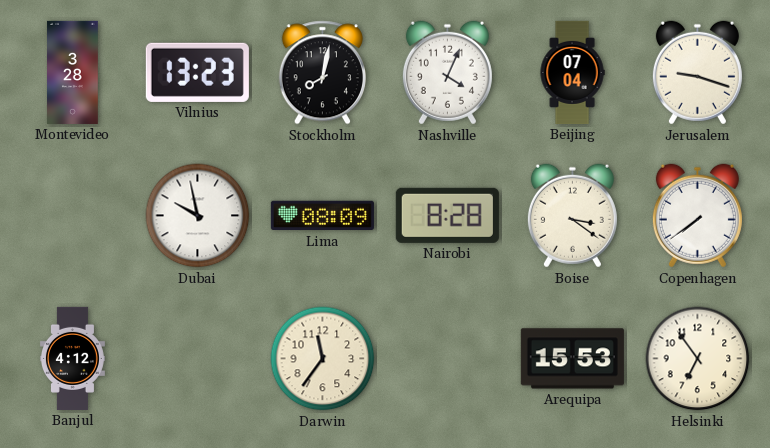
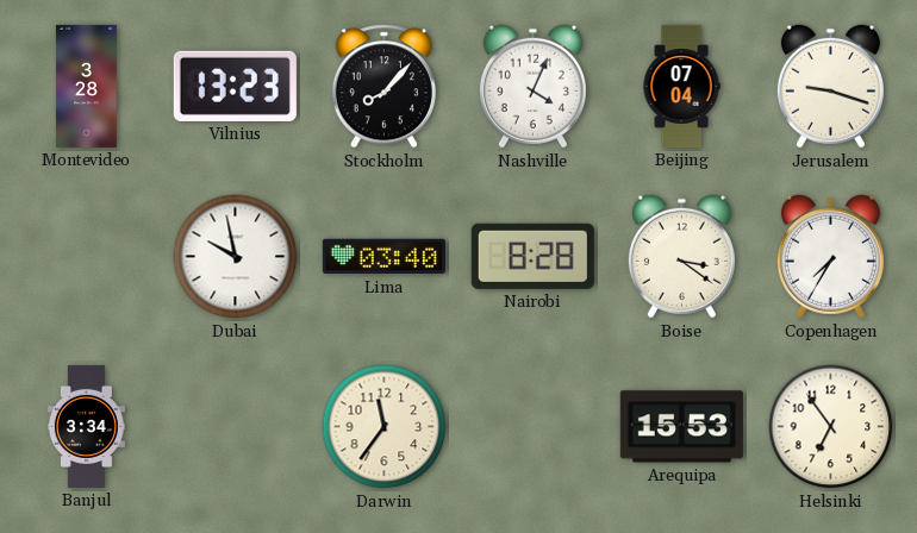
Stockholm: 8:02 -> 8:07 (383, 87)
Lima: 08:09 -> 03:40 (383, 257)
Copenhagen: 7:39 -> 7:35 (830, 257)
Banjul: 4:12 -> 3:34 (86, 426)
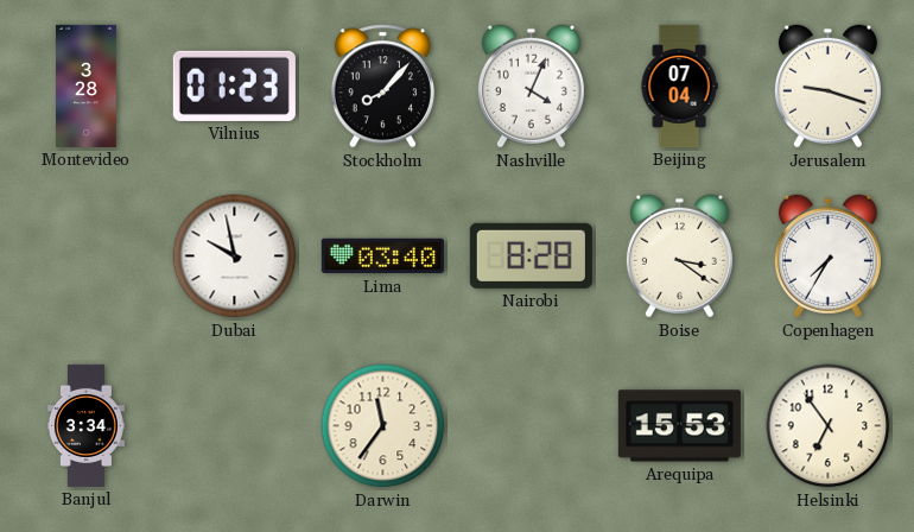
Vilnius: 13:23 -> 01:23 (234, 85)
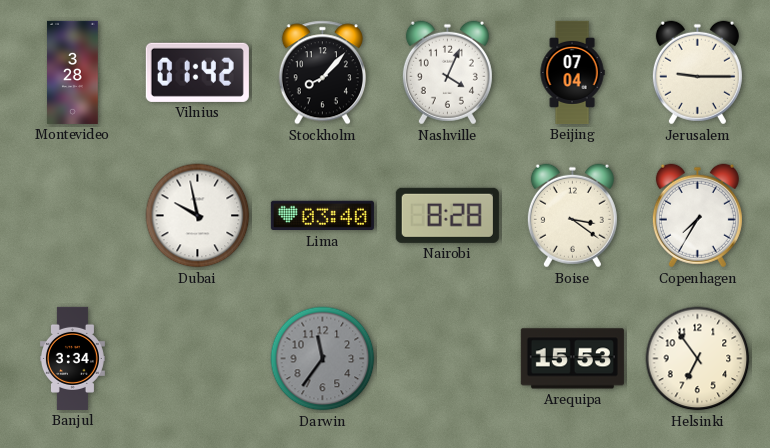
Vilnius: 01:23 -> 01:42 (197, 72)
Jerusalem: 9:18 -> 9:15 (697, 73)
Darwin dial: cream -> grey (323, 359)
